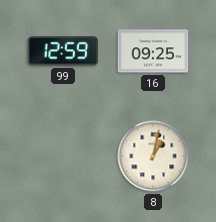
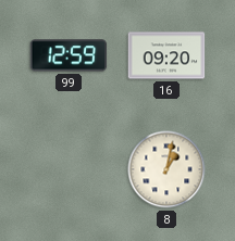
16: 09:25 -> 09:20 (166, 55)
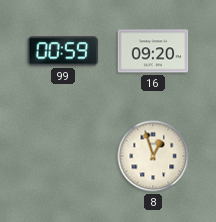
99: 12:59 -> 00:59 (63, 51)
8: 1:02 -> 12:57 (153, 156)
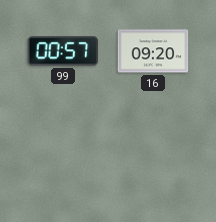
99: 00:59 -> 00:57 (63, 51)
8: 12:57 -> none (153, 156)
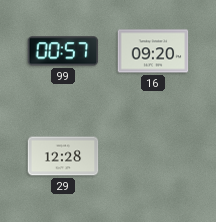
29: none -> 12:28 (63, 156)
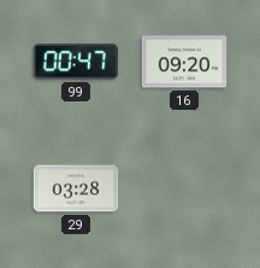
99: 00:57 -> 00:47 (76, 62)
29: 12:28 -> 03:28 (76, 188)
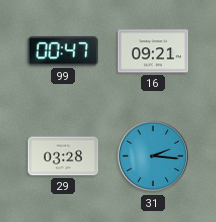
16: 09:20 -> 09:21 (153, 51)
31: none -> 2:16 (153, 156)
